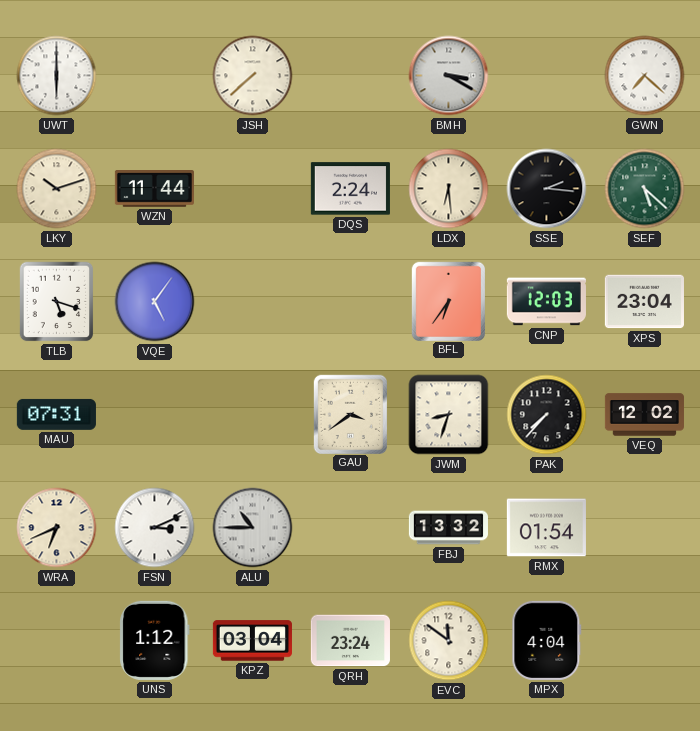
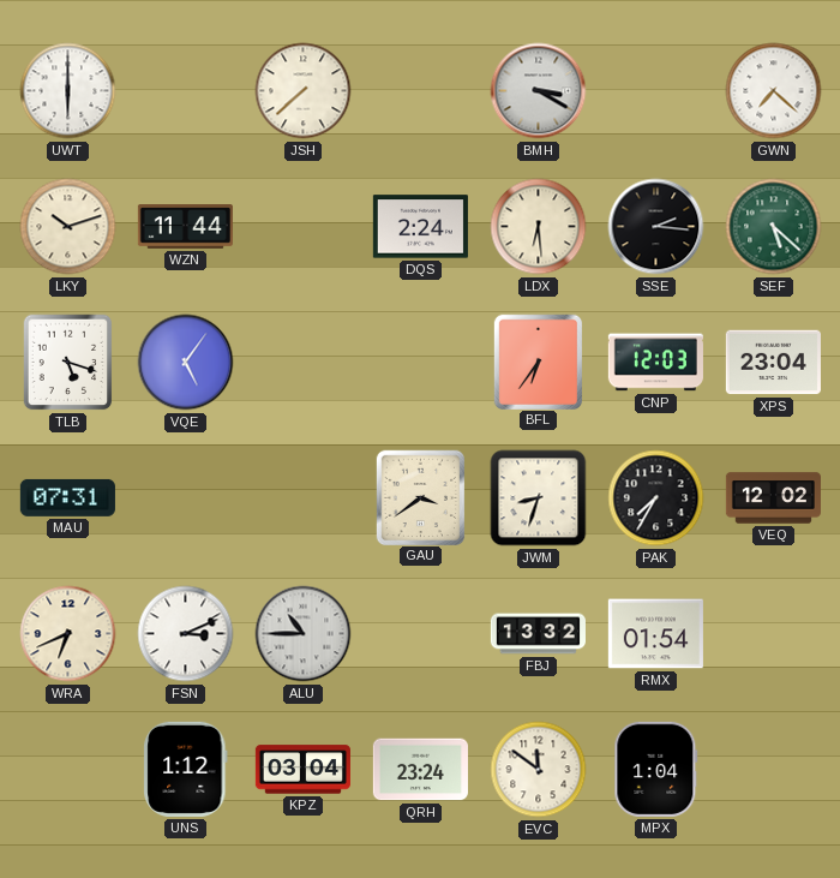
PAK: 7:37 -> 7:35 (656, 498)
MPX: 4:04 -> 1:04 (656, 769)
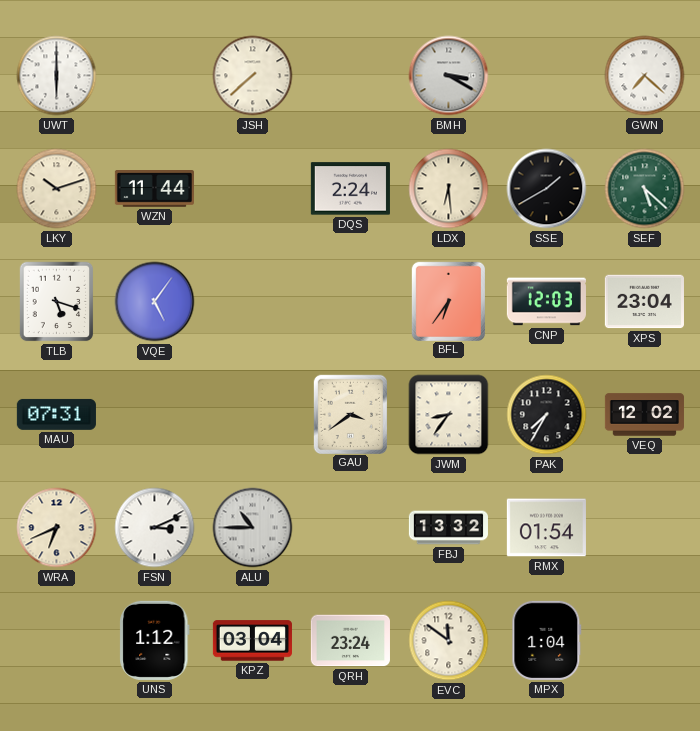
SSE: 2:16 -> 1:40 (547, 189)
JWM: 8:33 -> 8:36 (449, 415)
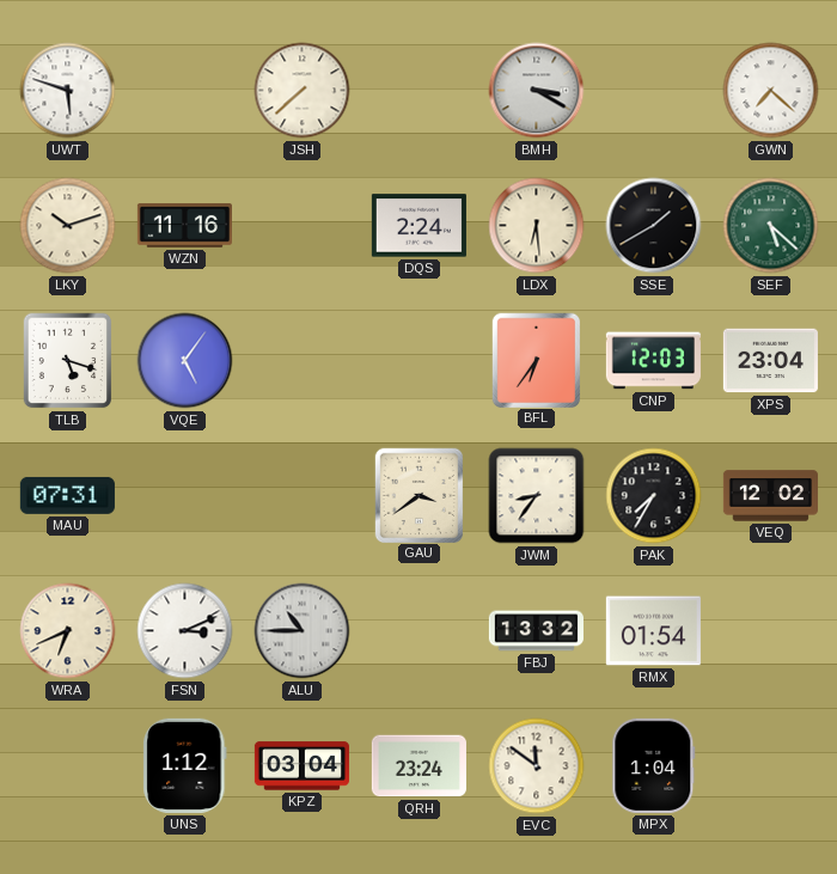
UWT: 6:00 -> 5:48 (68, 91)
WZN: 11:44 -> 11:16 (184, 226)
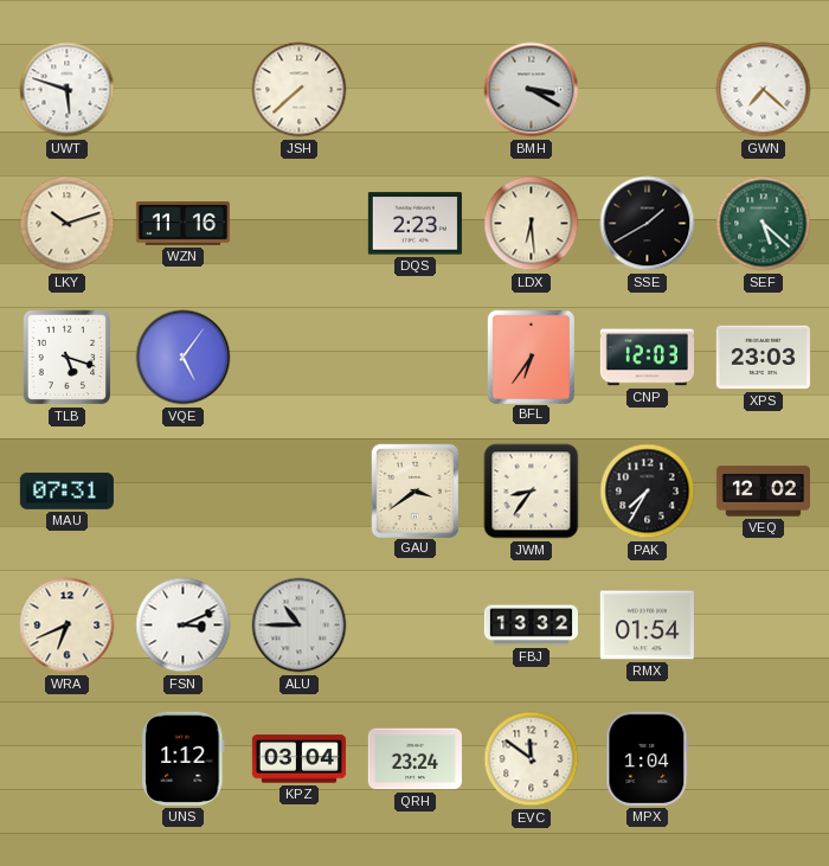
DQS: 2:24 -> 2:23 (415, 224)
XPS: 23:04 -> 23:03 (763, 358)
